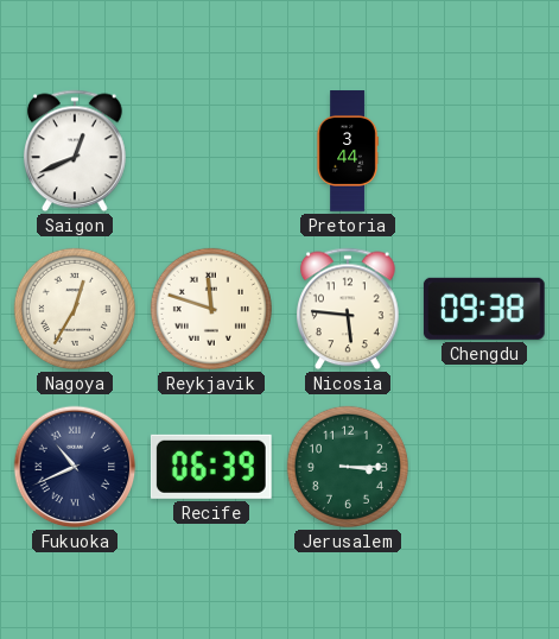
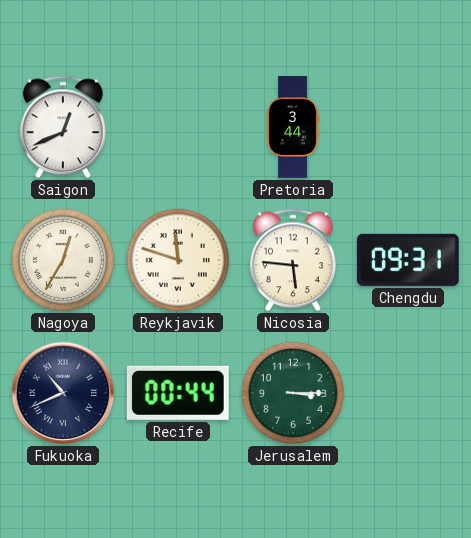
Chengdu: 09:38 -> 09:31 (408, 260)
Recife: 06:39 -> 00:44 (178, 393)
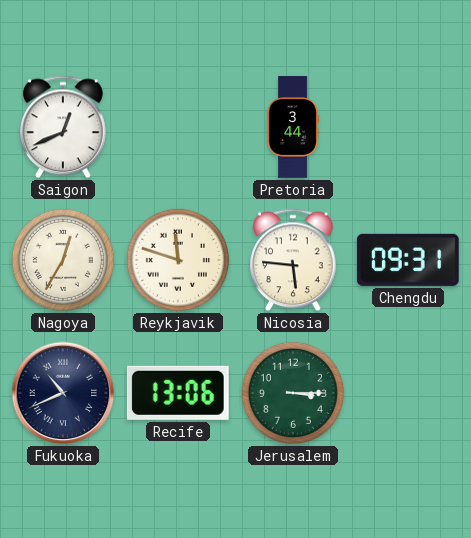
Recife: 00:44 -> 13:06 (178, 393)
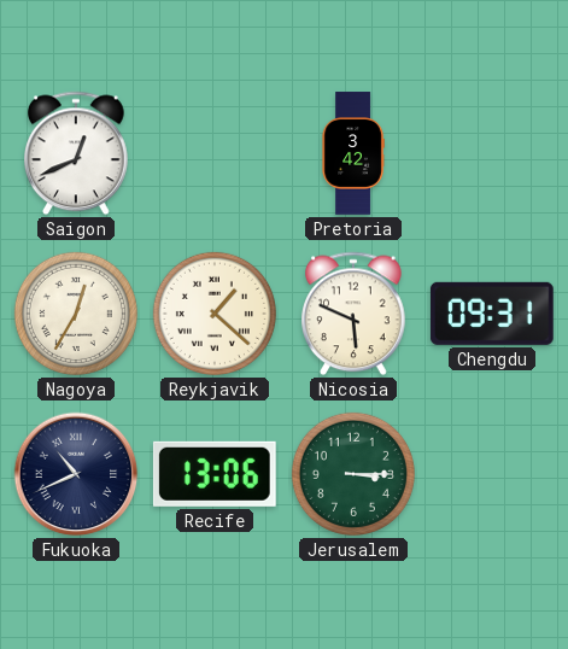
Pretoria: 3:44 -> 3:42 (353, 153)
Reykjavik: 11:48 -> 1:22 (215, 314)
Nicosia: 5:46 -> 5:49 (355, 314)
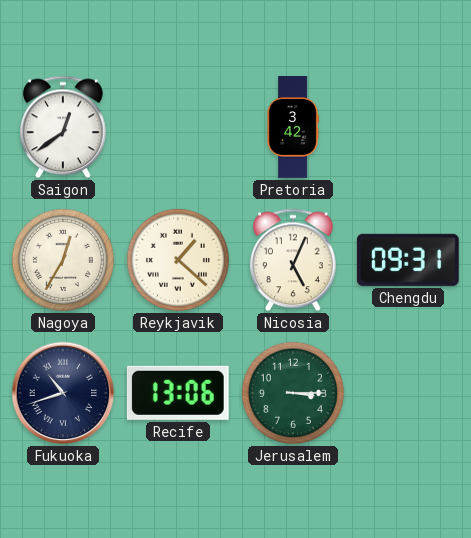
Saigon: 12:41 -> 12:39 (64, 127)
Nicosia: 5:49 -> 5:04 (294, 260)
Fukuoka: 10:41 -> 10:42 (63, 393)
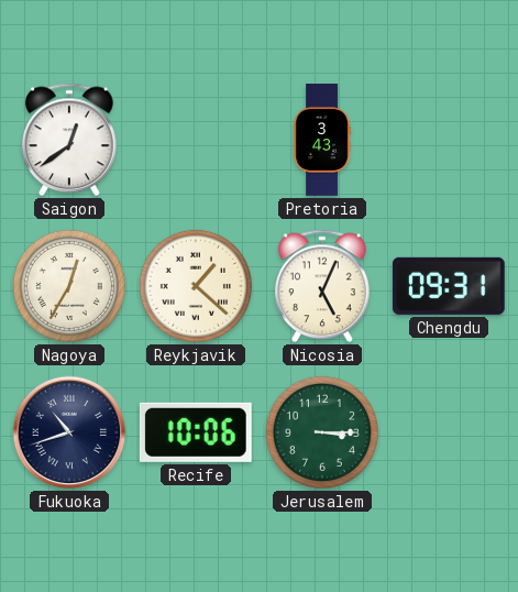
Pretoria: 3:42 -> 3:43 (322, 140)
Recife: 13:06 -> 10:06 (196, 432)
